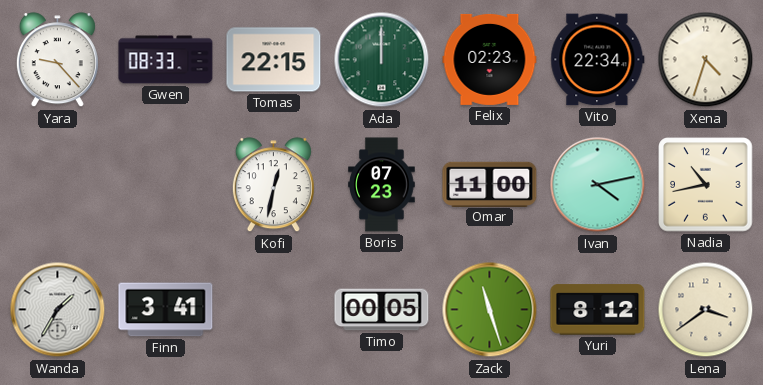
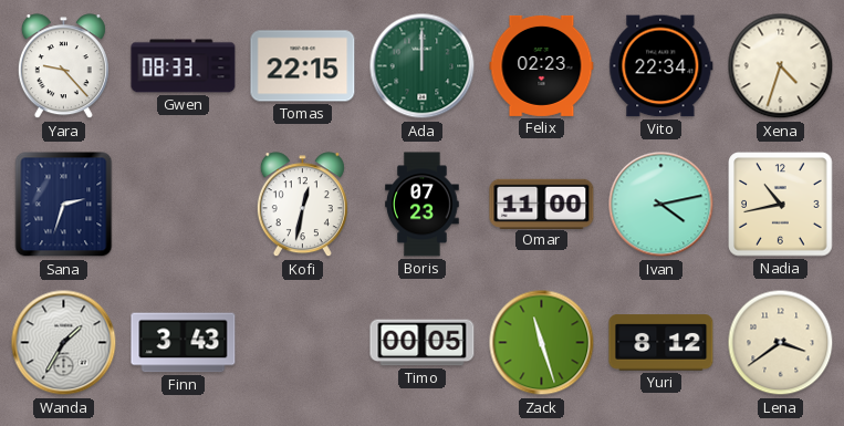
Sana: none -> 2:33 (64, 205)
Finn: 3:41 -> 3:43 (184, 343)
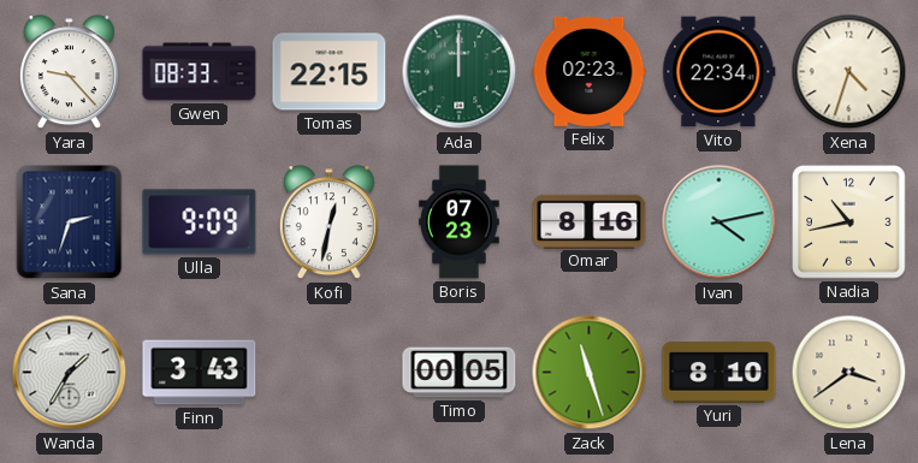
Ulla: none -> 9:09 (200, 222)
Omar: 11:00 -> 8:16 (590, 221)
Yuri: 8:12 -> 8:10 (719, 373)
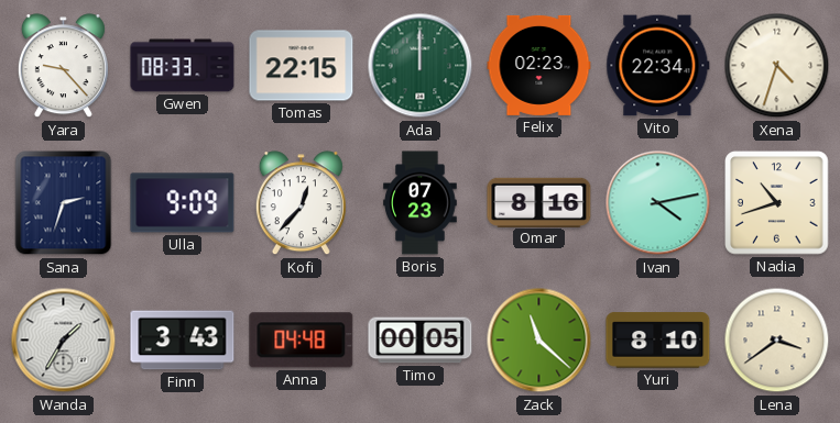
Kofi: 12:32 -> 12:37 (301, 203)
Nadia: 10:43 -> 10:42 (777, 203)
Anna: none -> 04:48 (302, 341)
Zack: 11:27 -> 11:22 (539, 341)
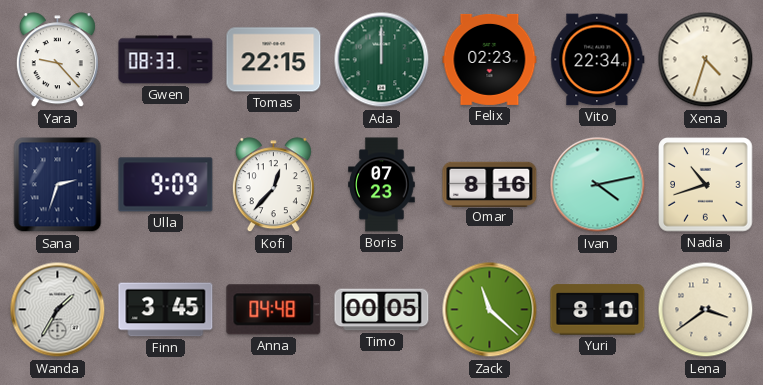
Finn: 3:43 -> 3:45 (166, 310)
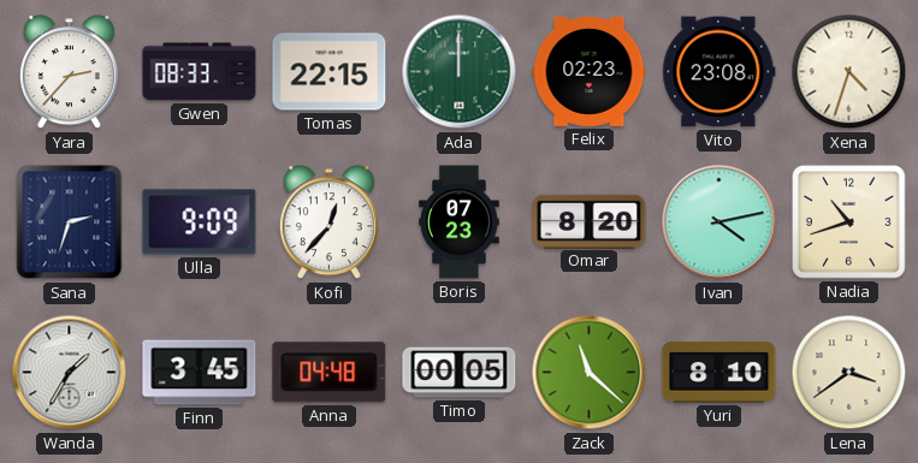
Yara: 9:23 -> 2:37 (69, 72)
Vito: 22:34 -> 23:08 (719, 72)
Omar: 8:16 -> 8:20 (590, 221)
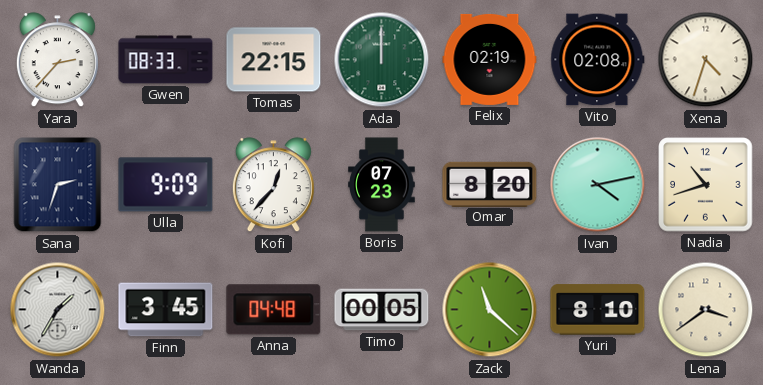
Felix: 02:23 -> 02:19 (490, 59)
Vito: 23:08 -> 02:08 (598, 60)
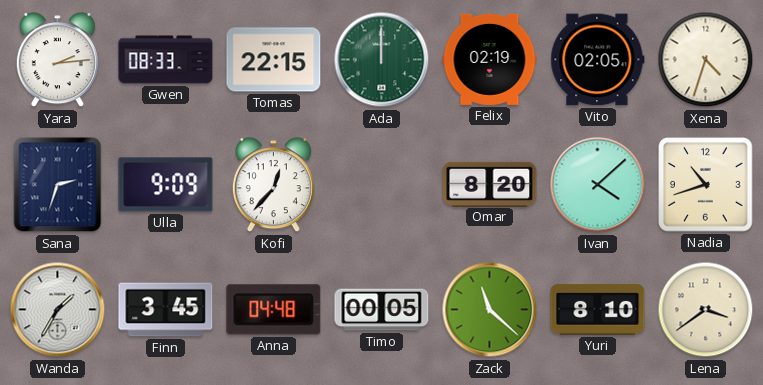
Yara: 2:37 -> 2:14 (57, 60)
Vito: 02:08 -> 02:05 (598, 60)
Boris: 07:23 -> none (382, 185)
Ivan: 4:13 -> 4:08 (598, 185)
